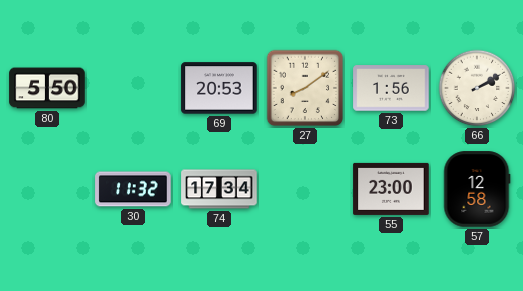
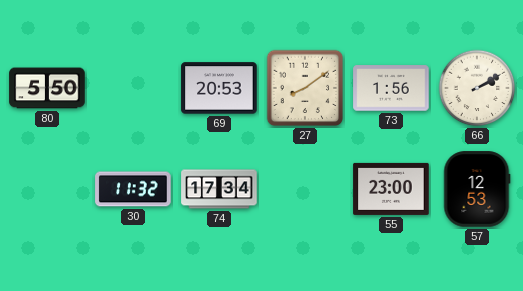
57: 12:58 -> 12:53 (477, 189)
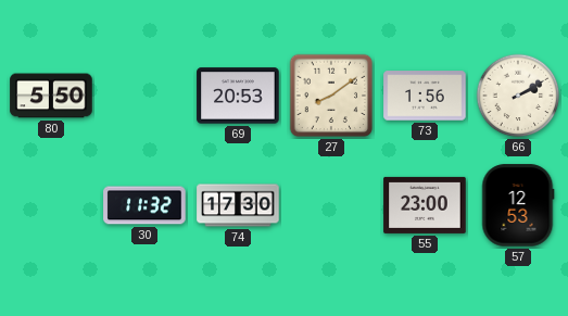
74: 17:34 -> 17:30 (238, 205)
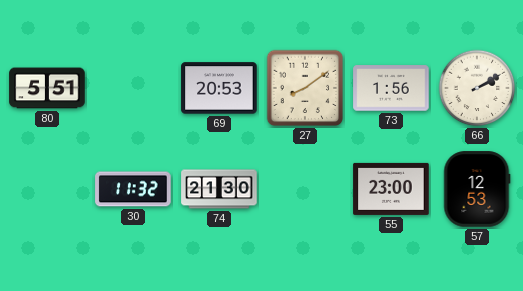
80: 5:50 -> 5:51 (47, 88)
74: 17:30 -> 21:30 (219, 189)
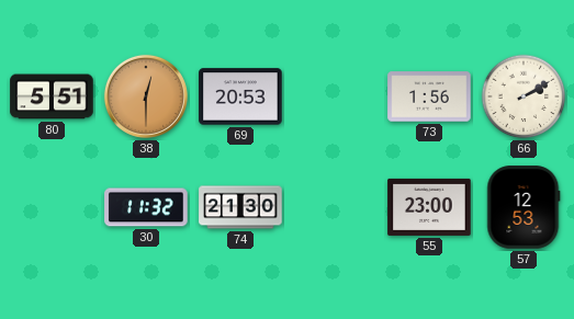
38: none -> 12:30 (146, 96)
27: 8:09 -> none (305, 88)
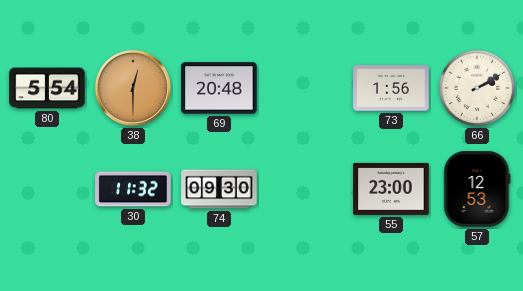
80: 5:51 -> 5:54 (47, 88)
69: 20:53 -> 20:48 (219, 88)
74: 21:30 -> 09:30 (219, 189)
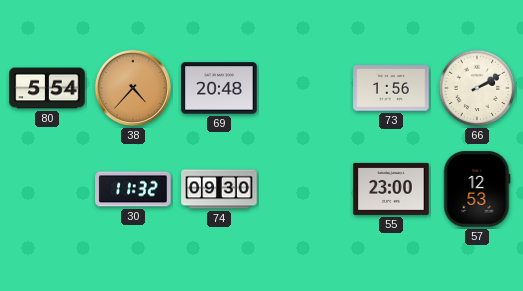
38: 12:30 -> 4:37 (133, 88)
